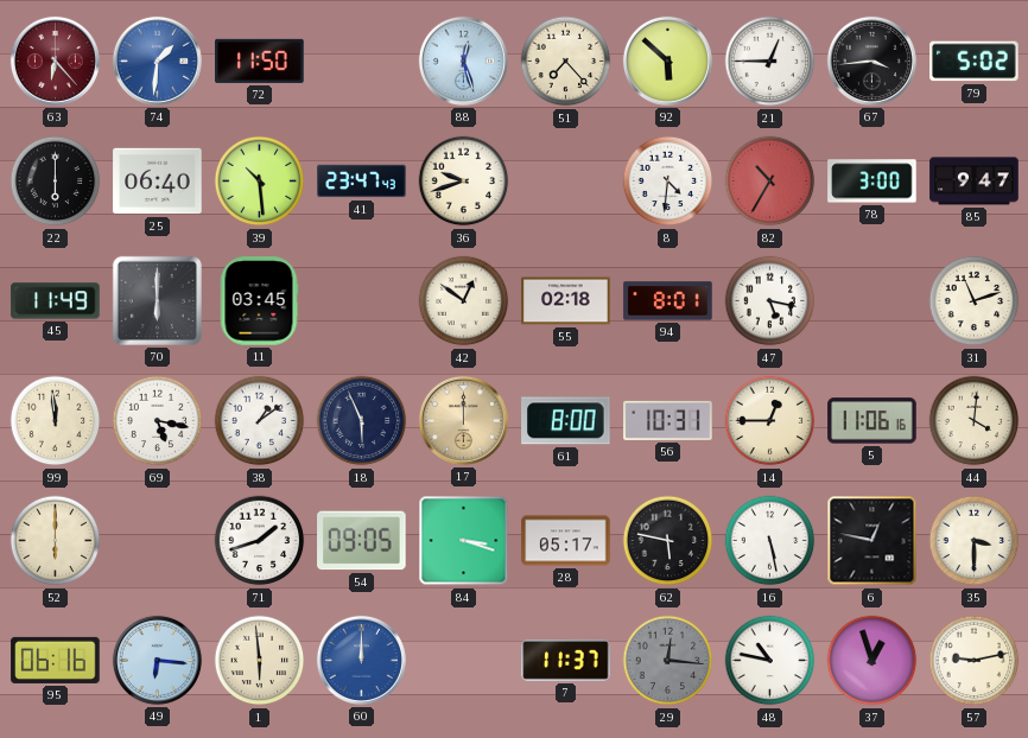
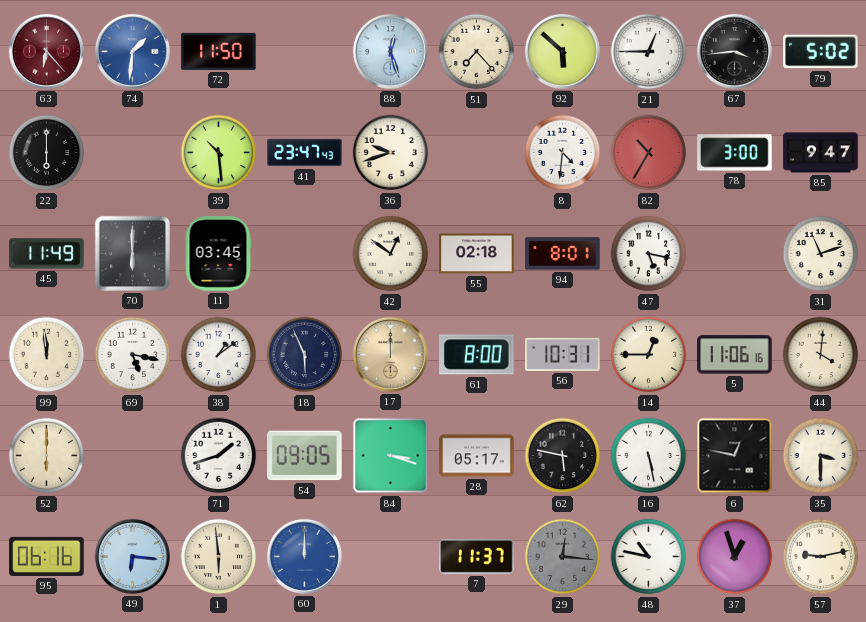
25: 06:40 -> none (158, 182)
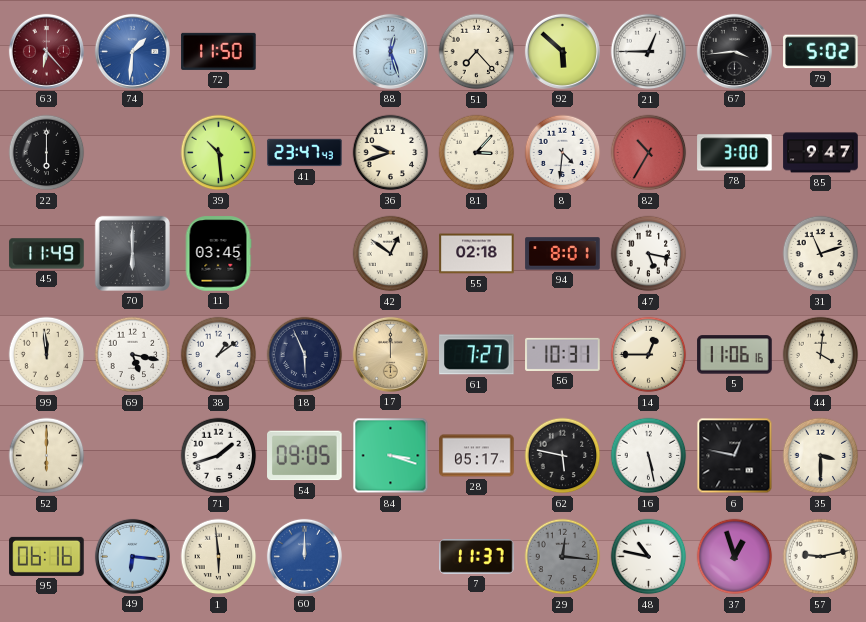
81: none -> 3:07 (477, 153)
61: 8:00 -> 7:27 (477, 355)
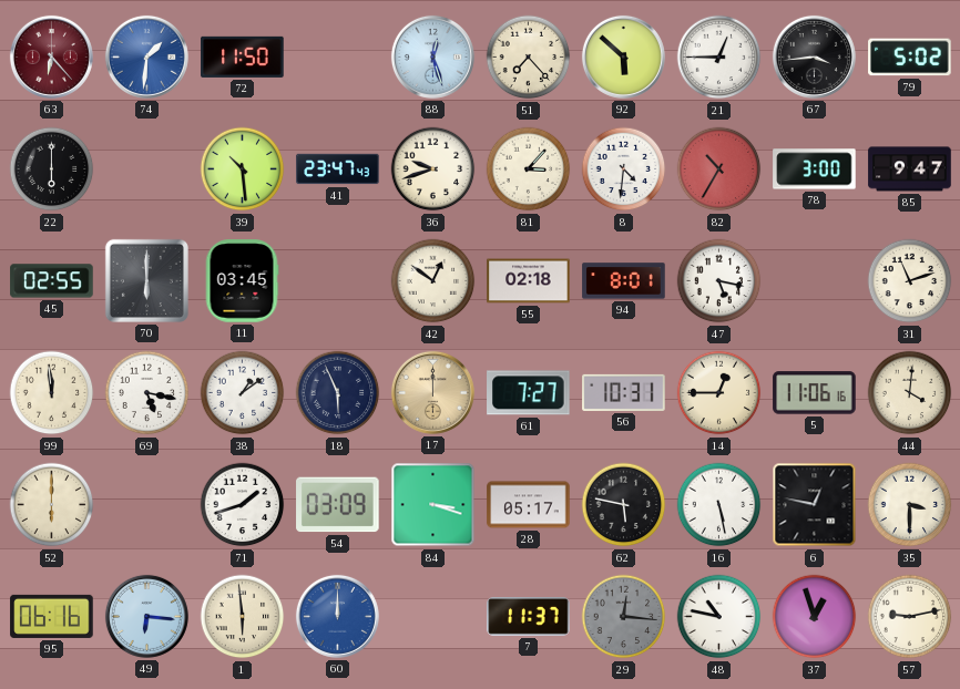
45: 11:49 -> 02:55 (52, 281)
54: 09:05 -> 03:09 (338, 505)
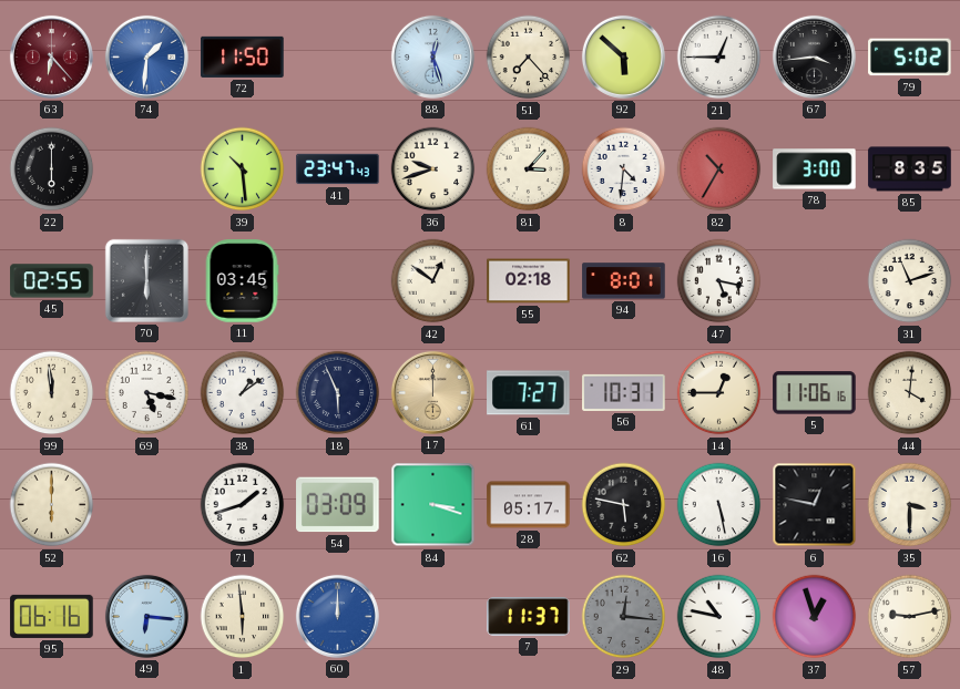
85: 9:47 -> 8:35 (910, 169)
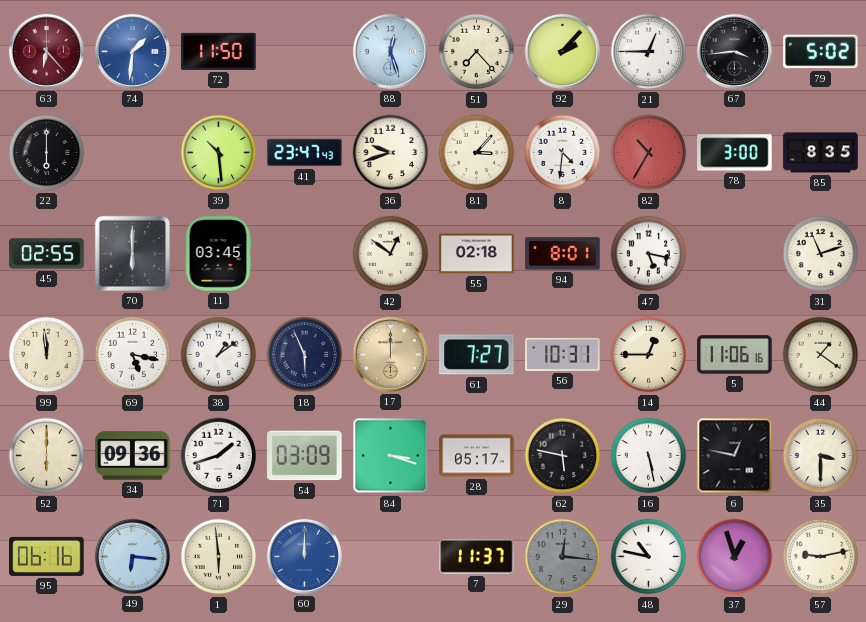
92: 5:52 -> 2:07 (562, 51)
44: 4:01 -> 1:21 (821, 355)
34: none -> 09:36 (133, 456)
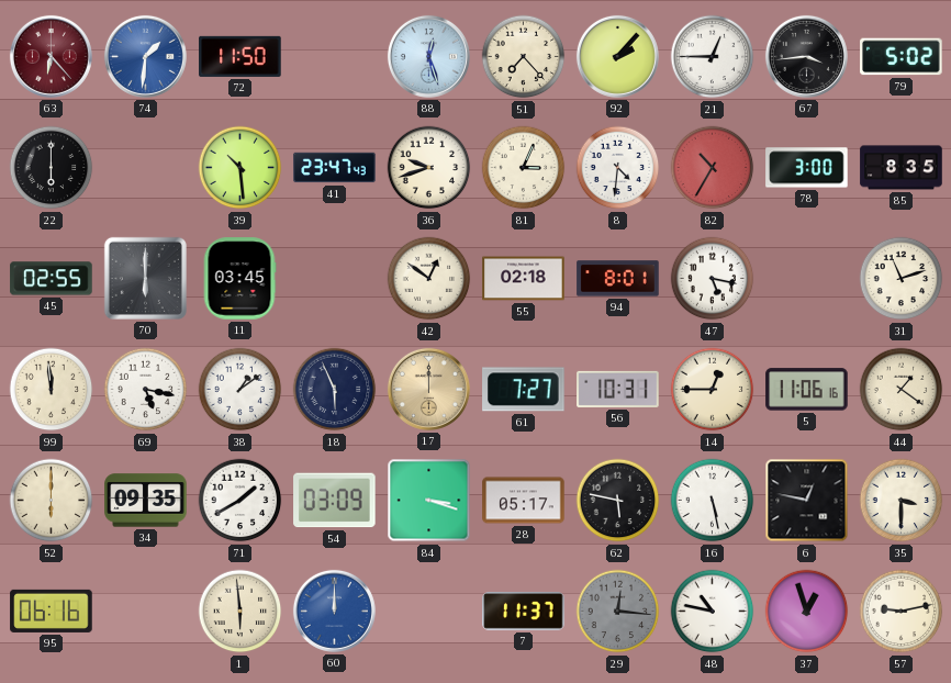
81: 3:07 -> 3:04 (524, 168)
34: 09:36 -> 09:35 (146, 501)
71: 1:42 -> 1:40 (240, 501)
49: 6:16 -> none (132, 556)
